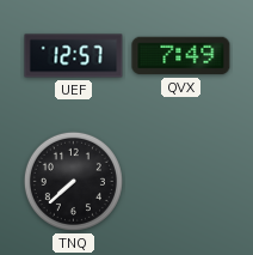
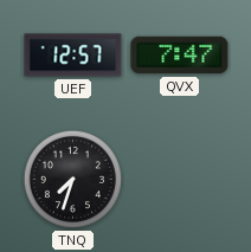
QVX: 7:49 -> 7:47 (180, 56)
TNQ: 7:38 -> 7:33 (72, 179)
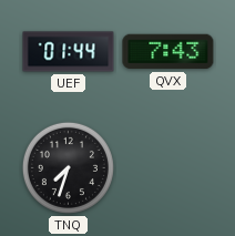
UEF: 12:57 -> 01:44 (69, 52)
QVX: 7:47 -> 7:43 (168, 52)
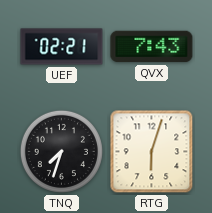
UEF: 01:44 -> 02:21 (62, 47)
RTG: none -> 6:03 (152, 152)
